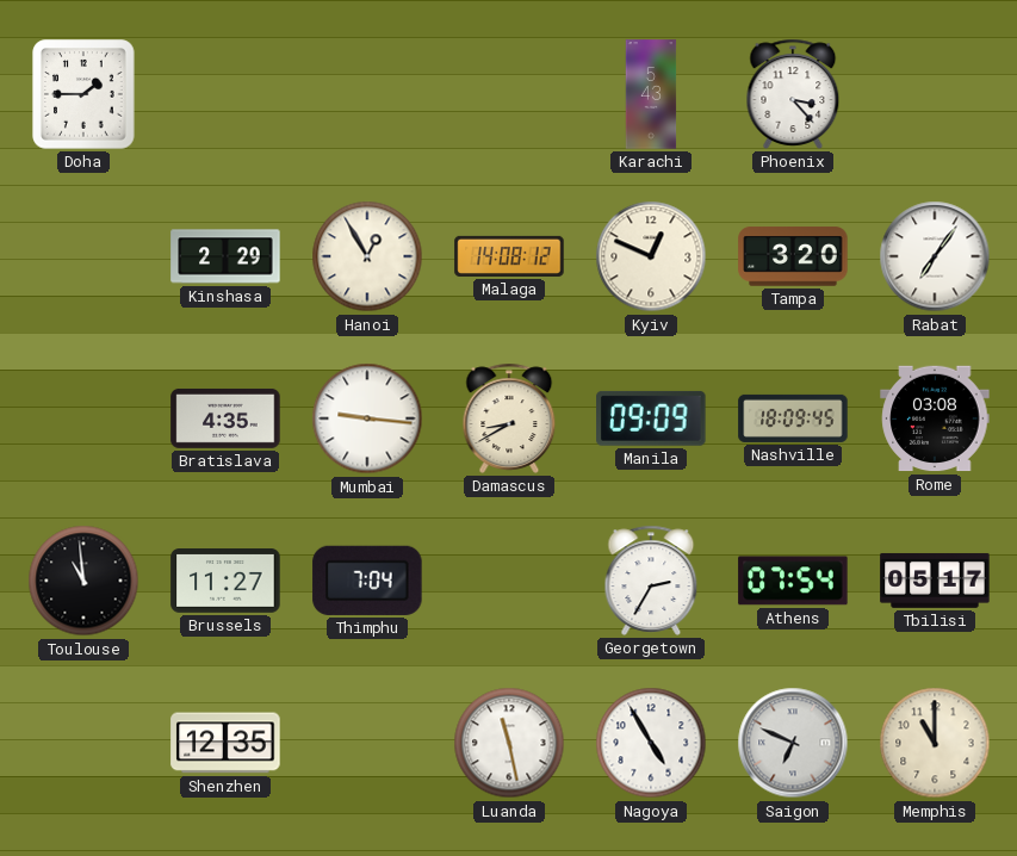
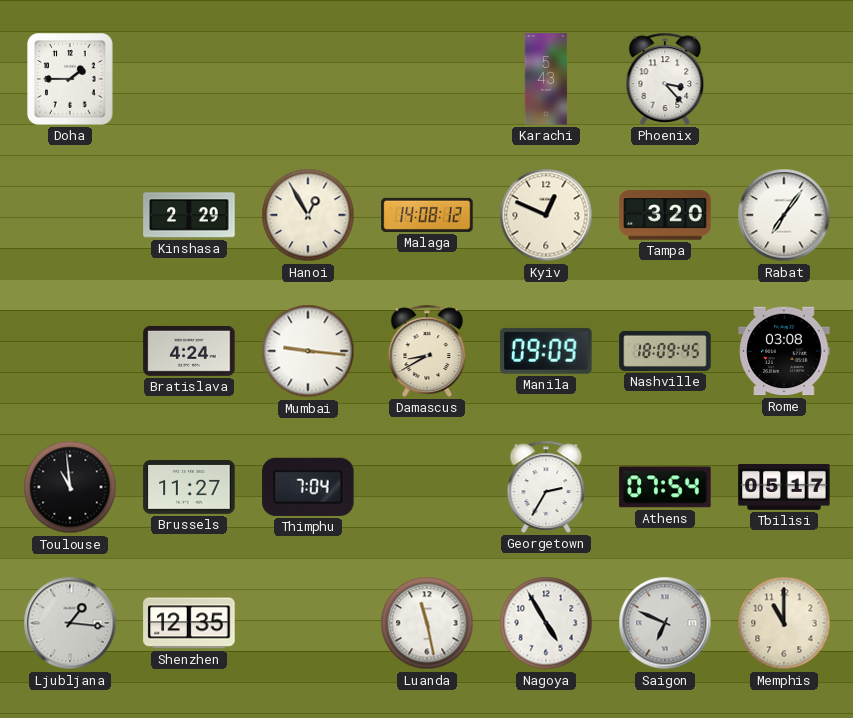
Bratislava: 4:35 -> 4:24 (189, 351)
Ljubljana: none -> 1:16 (70, 623)
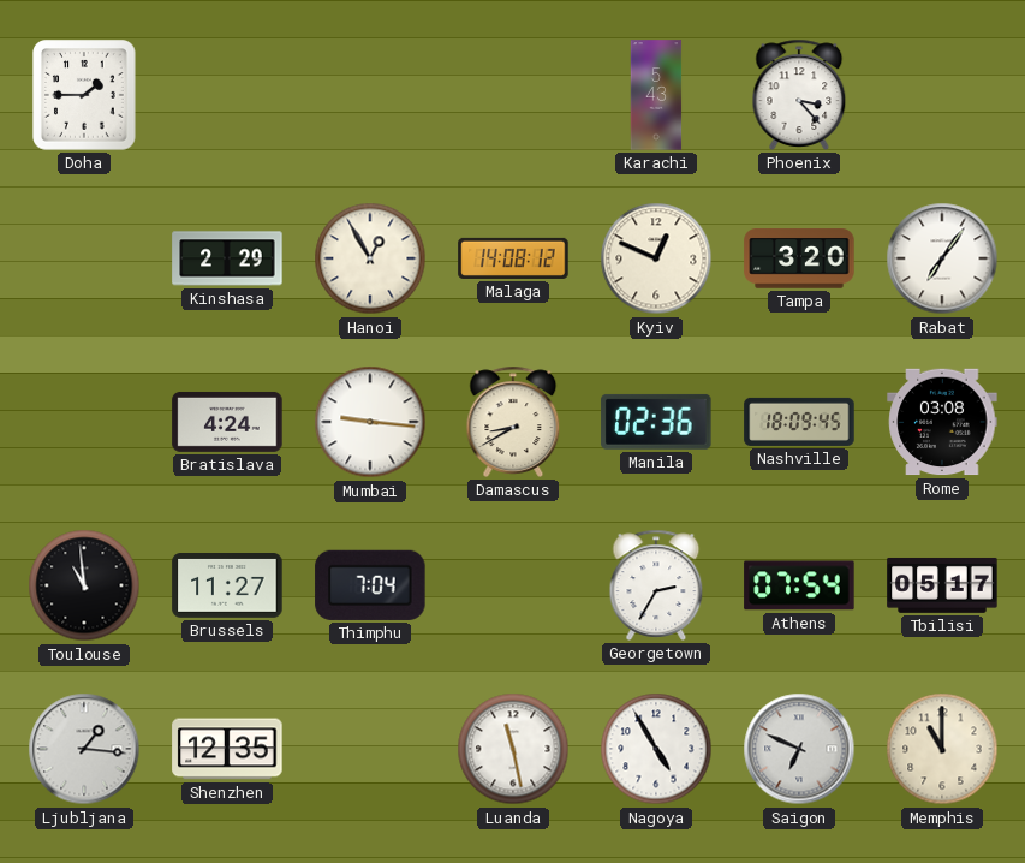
Manila: 09:09 -> 02:36 (656, 422)
